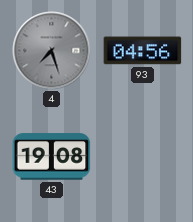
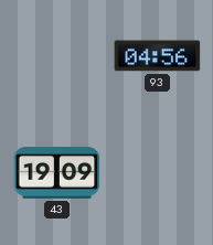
4: 7:27 -> none (52, 51)
43: 19:08 -> 19:09 (57, 173)
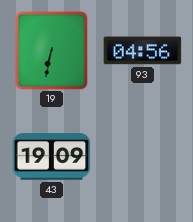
19: none -> 6:32 (52, 51)
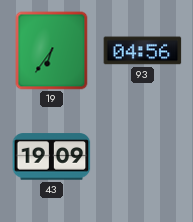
19: 6:32 -> 6:36 (52, 51)
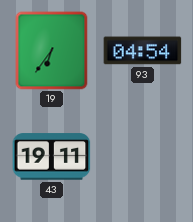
93: 04:56 -> 04:54 (143, 51)
43: 19:09 -> 19:11 (52, 157)
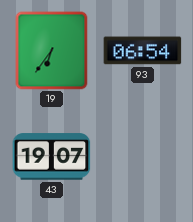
93: 04:54 -> 06:54 (143, 51)
43: 19:11 -> 19:07 (52, 157)
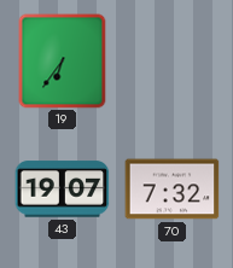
93: 06:54 -> none (143, 51)
70: none -> 7:32 (173, 190)
